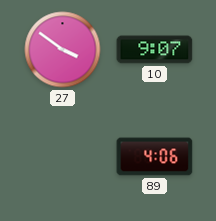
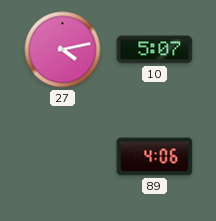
27: 3:51 -> 4:13 (63, 50)
10: 9:07 -> 5:07 (155, 50)
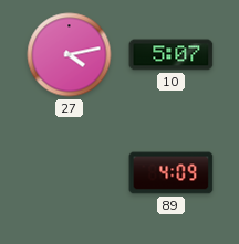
89: 4:06 -> 4:09 (172, 173)
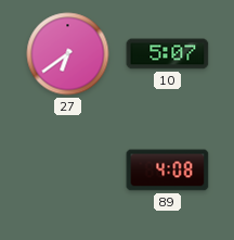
27: 4:13 -> 6:39 (68, 54)
89: 4:09 -> 4:08 (168, 170)
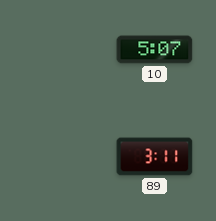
27: 6:39 -> none (68, 54)
89: 4:08 -> 3:11 (155, 157)
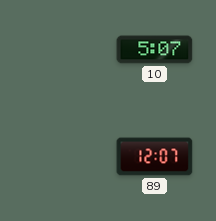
89: 3:11 -> 12:07 (155, 157)
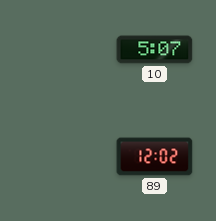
89: 12:07 -> 12:02 (155, 157)
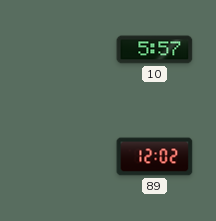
10: 5:07 -> 5:57 (155, 50)
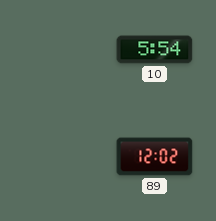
10: 5:57 -> 5:54 (155, 50)
